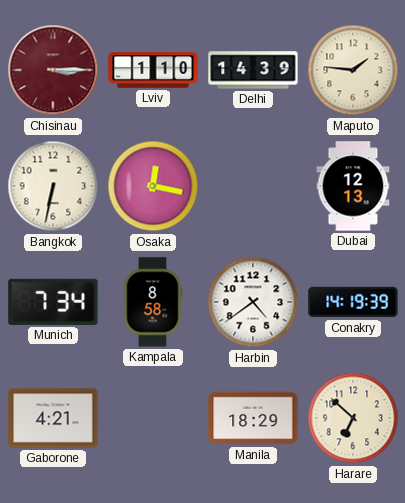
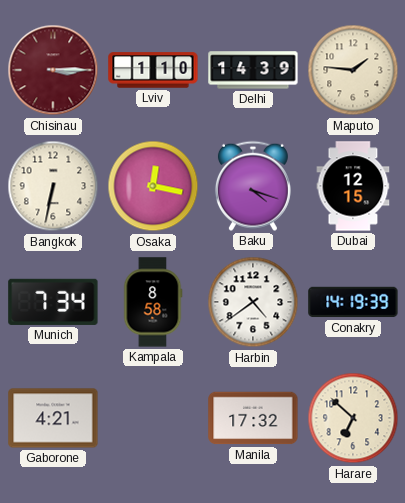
Baku: none -> 4:18 (253, 186)
Dubai: 12:13 -> 12:15 (353, 186)
Manila: 18:29 -> 17:32 (253, 418)
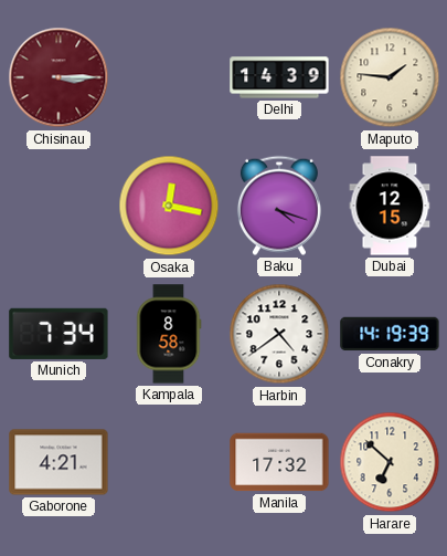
Lviv: 1:10 -> none (153, 70)
Bangkok: 6:32 -> none (53, 186)
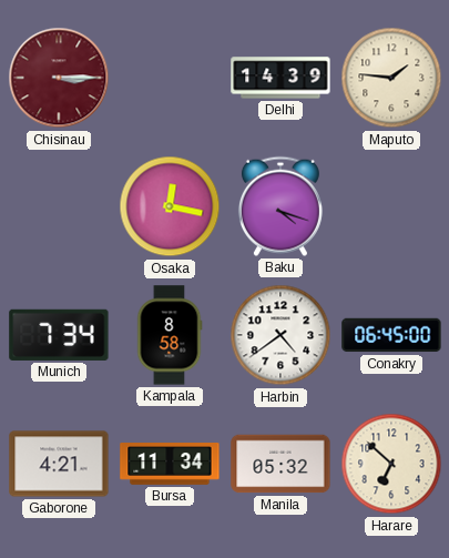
Dubai: 12:15 -> none (390, 206)
Conakry: 14:19 -> 06:45 (391, 335)
Bursa: none -> 11:34 (170, 465)
Manila: 17:32 -> 05:32 (280, 464)
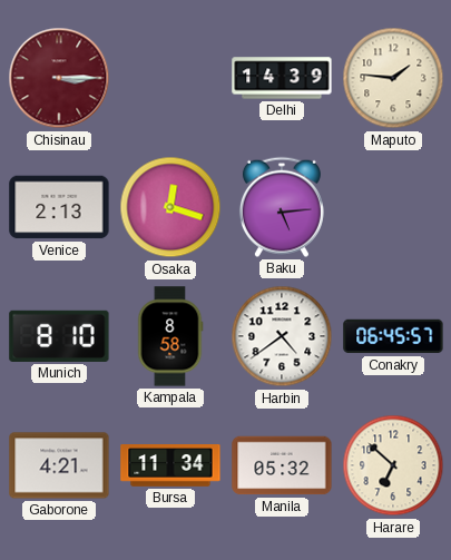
Venice: none -> 2:13 (59, 207)
Osaka: 12:17 -> 12:18 (170, 207)
Baku: 4:18 -> 5:14 (282, 207)
Munich: 7:34 -> 8:10 (59, 336)
Conakry: 06:45:00 -> 06:45:57 (393, 336)
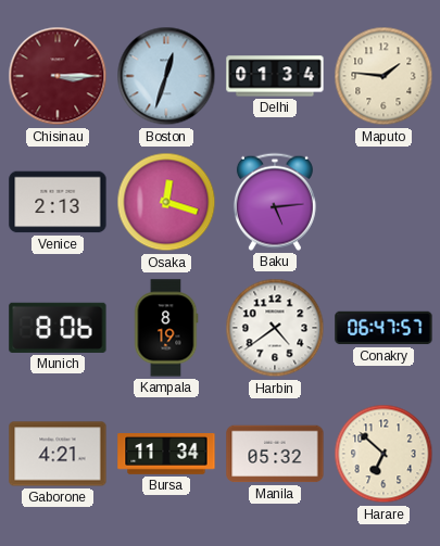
Boston: none -> 12:33 (166, 76)
Delhi: 14:39 -> 01:34 (275, 76)
Munich: 8:10 -> 8:06 (58, 328)
Kampala: 8:58 -> 8:19 (166, 328)
Conakry: 06:45 -> 06:47 (384, 328)
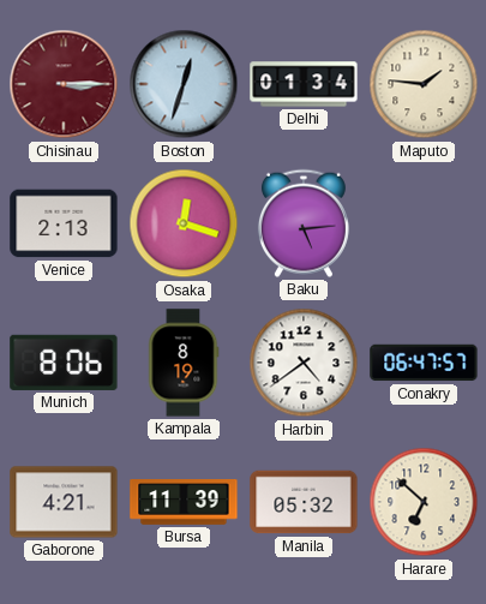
Bursa: 11:34 -> 11:39 (184, 503)
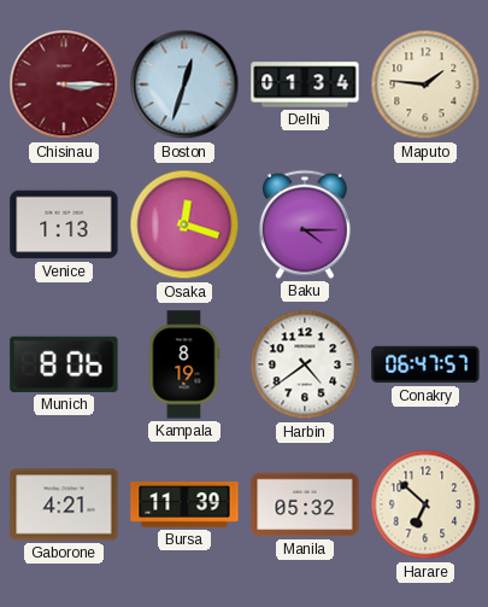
Venice: 2:13 -> 1:13 (64, 224)
Baku: 5:14 -> 4:15 (305, 224)
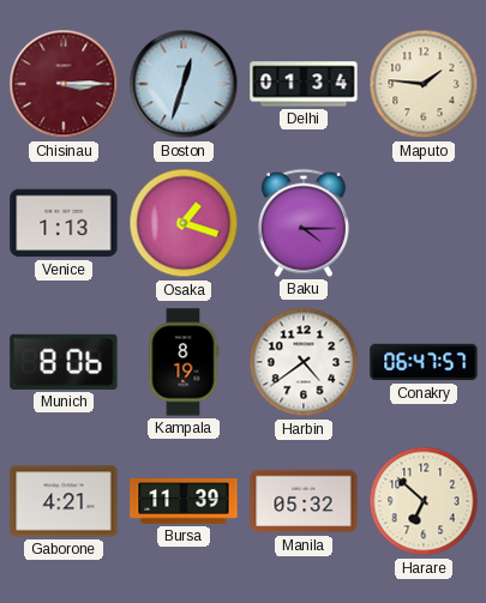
Osaka: 12:18 -> 1:18 (184, 223)
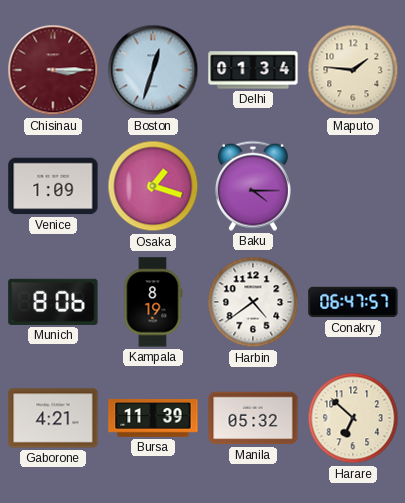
Venice: 1:13 -> 1:09 (53, 186)
